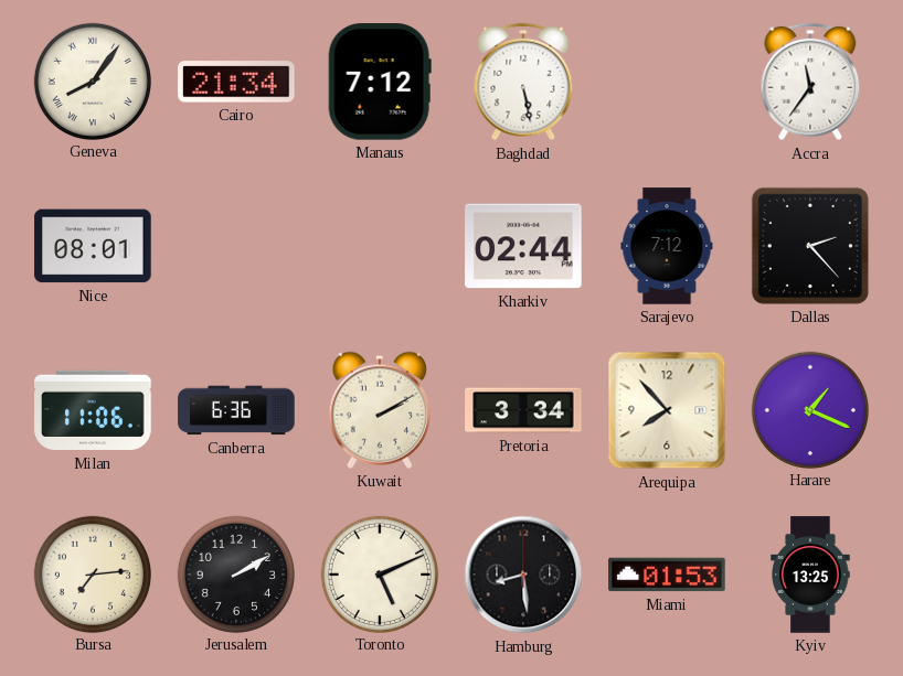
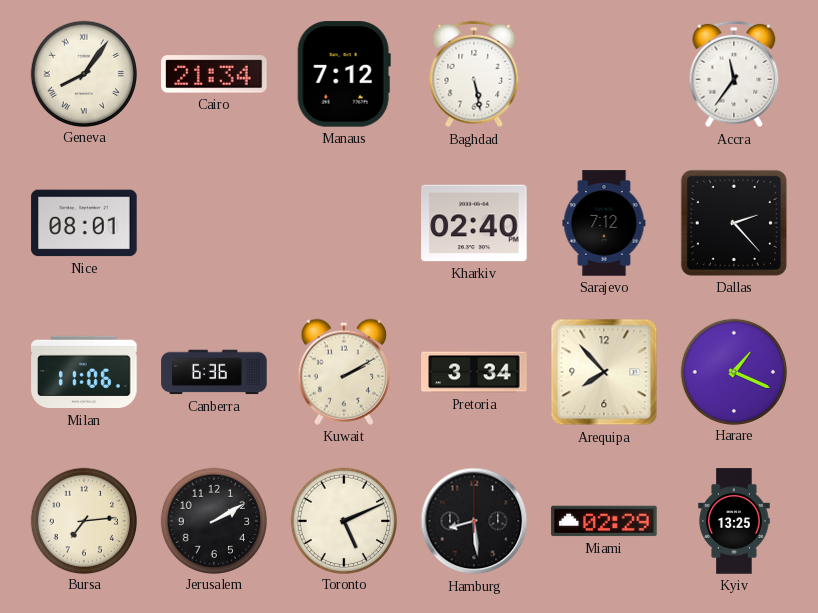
Kharkiv: 02:44 -> 02:40 (474, 223)
Miami: 01:53 -> 02:29 (604, 521)
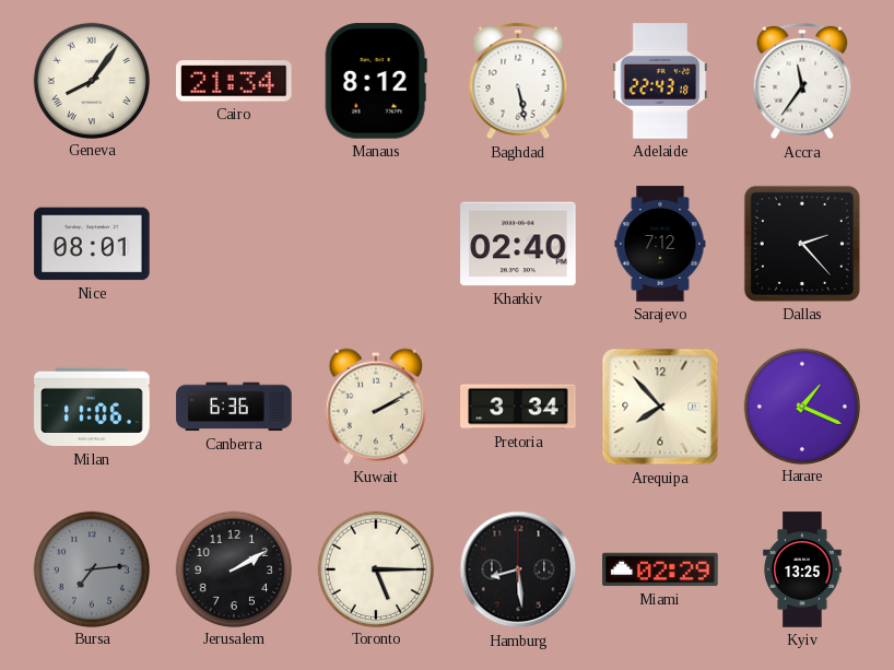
Manaus: 7:12 -> 8:12 (376, 81)
Adelaide: none -> 22:43 (660, 81)
Bursa dial: cream -> grey (91, 568)
Toronto: 5:11 -> 5:15 (375, 568)
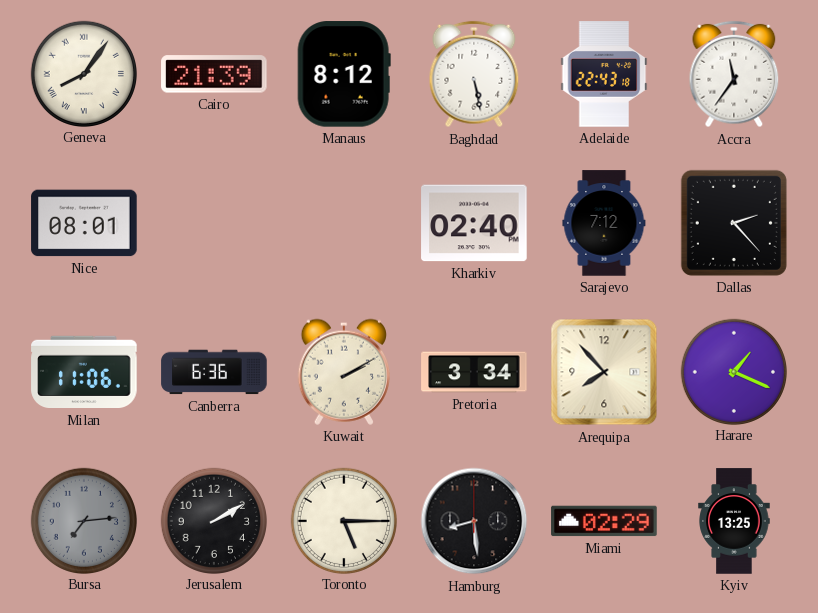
Cairo: 21:34 -> 21:39 (214, 74)
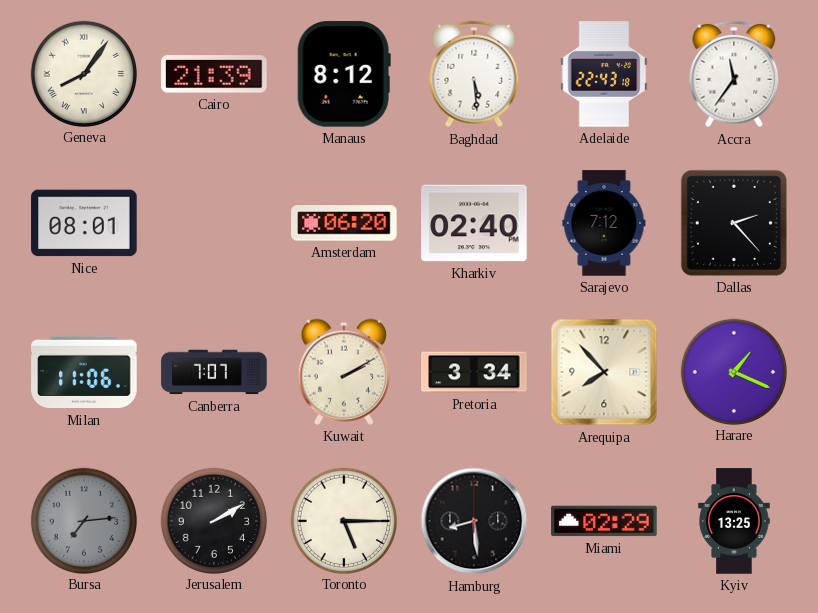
Baghdad: 5:28 -> 5:29 (474, 74)
Amsterdam: none -> 06:20 (344, 223)
Canberra: 6:36 -> 7:07 (214, 372)
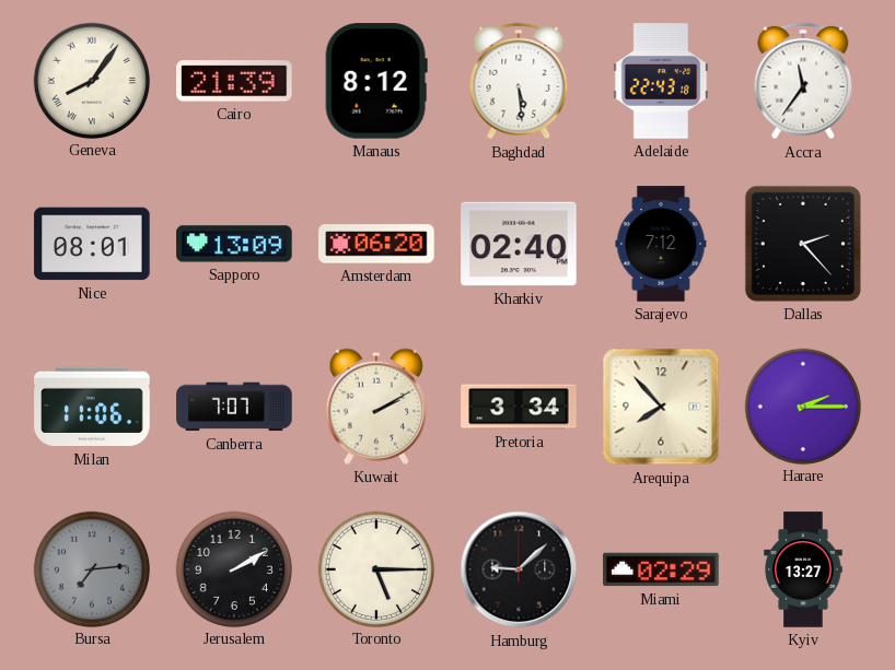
Sapporo: none -> 13:09 (234, 244)
Harare: 1:19 -> 2:15 (802, 405)
Hamburg: 8:29 -> 9:08 (519, 569)
Kyiv: 13:25 -> 13:27 (803, 569)
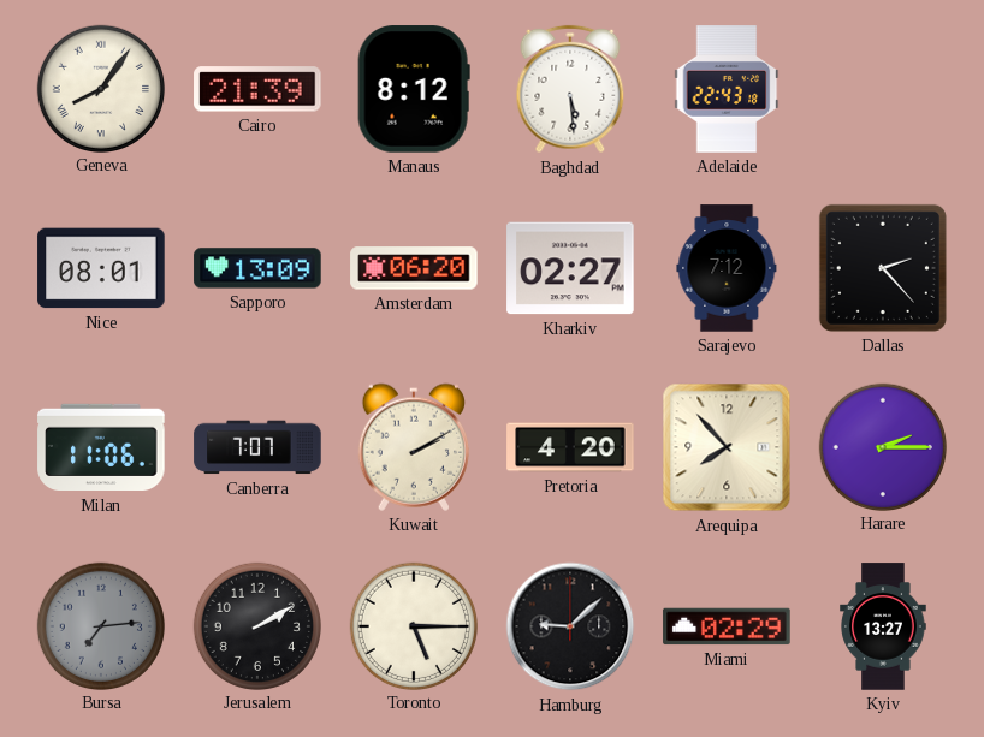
Accra: 11:36 -> none (803, 81)
Kharkiv: 02:40 -> 02:27 (570, 268)
Pretoria: 3:34 -> 4:20 (570, 447)
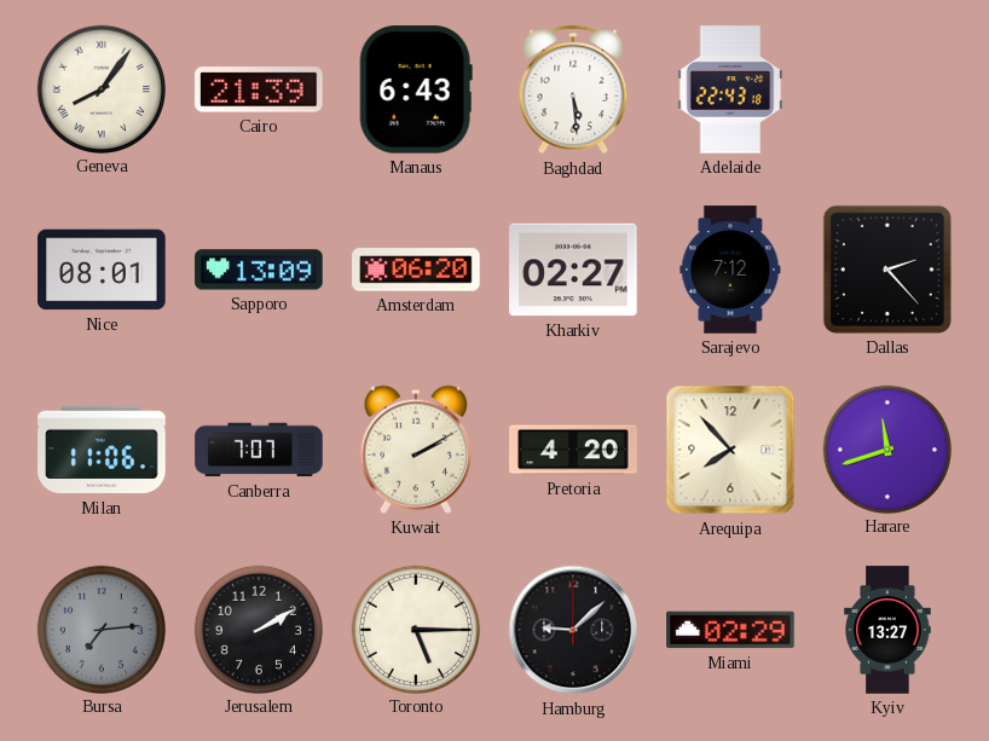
Manaus: 8:12 -> 6:43 (416, 89)
Harare: 2:15 -> 11:42 (886, 448)
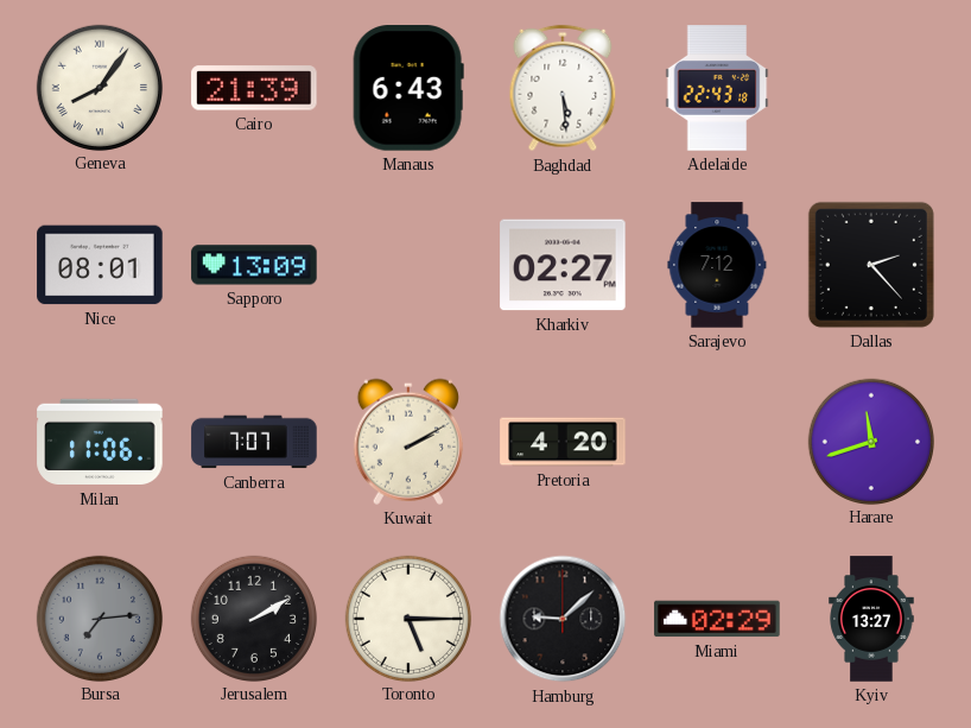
Amsterdam: 06:20 -> none (416, 270)
Arequipa: 7:53 -> none (730, 450)
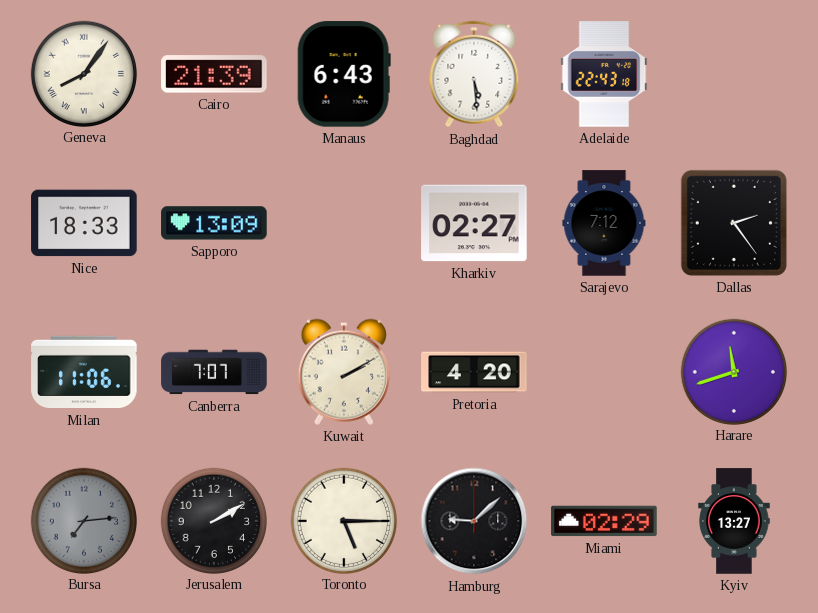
Nice: 08:01 -> 18:33 (84, 223)
Dallas: 2:23 -> 2:24 (734, 223)
